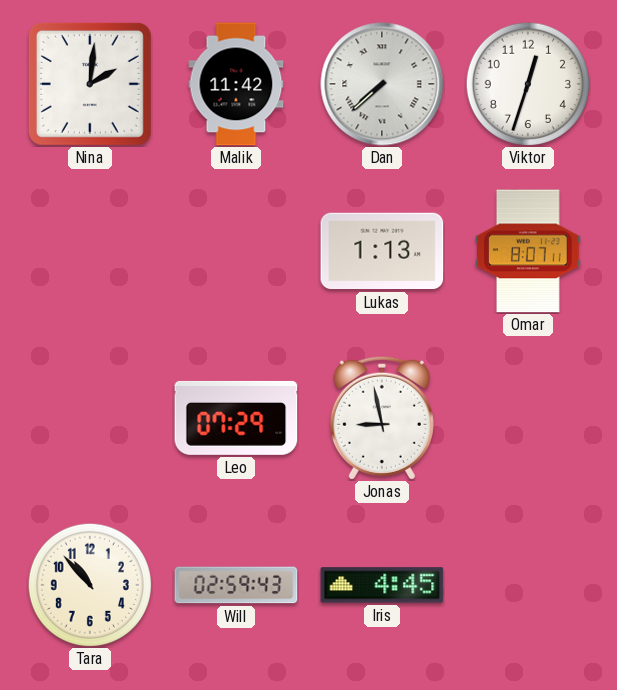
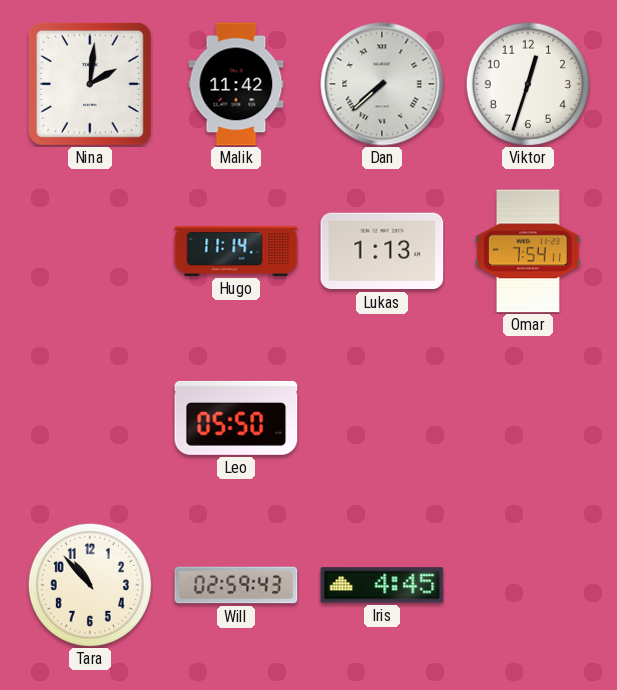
Hugo: none -> 11:14 (236, 251)
Omar: 8:07 -> 7:54 (529, 251)
Leo: 07:29 -> 05:50 (236, 418)
Jonas: 8:58 -> none (382, 418)
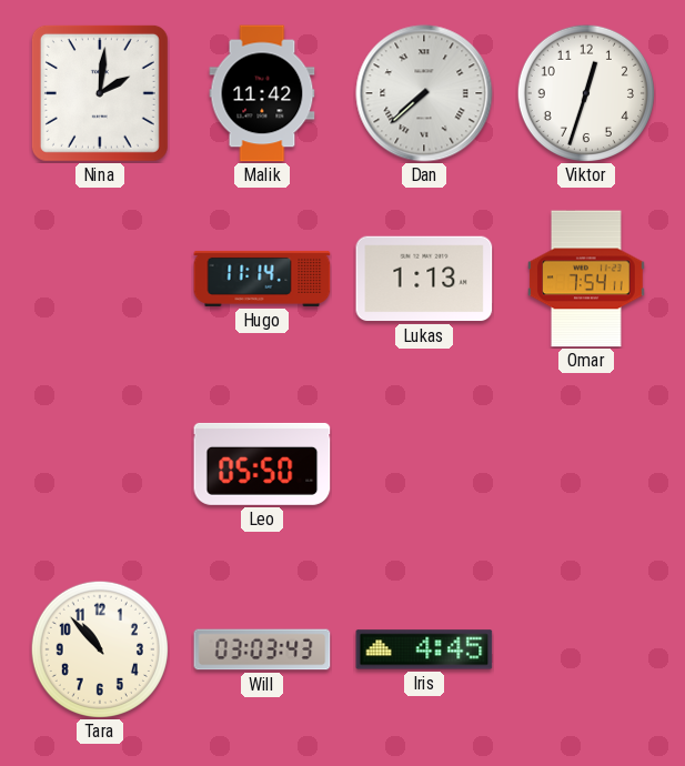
Will: 02:59 -> 03:03 (262, 649)
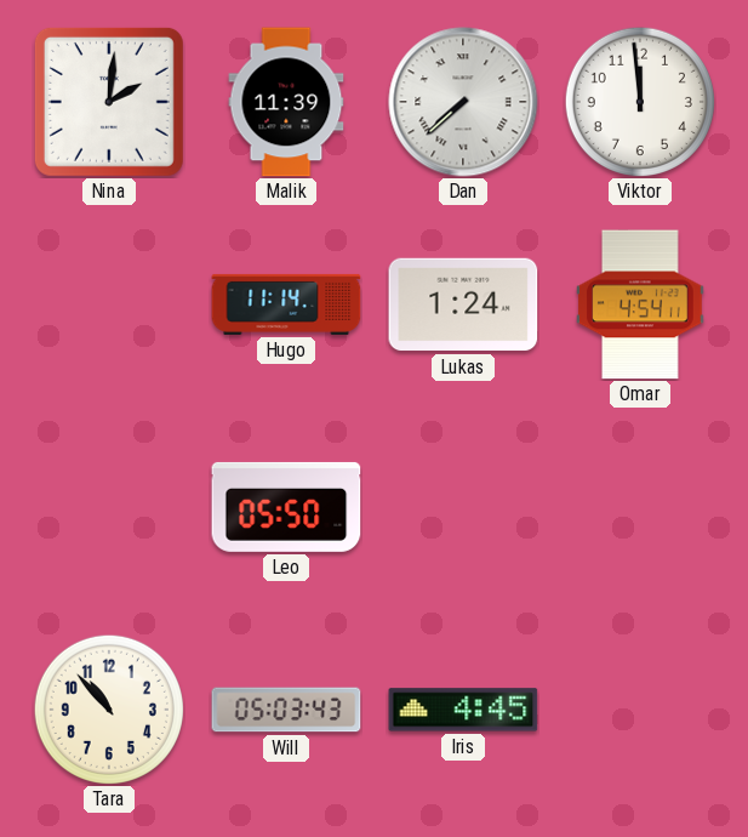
Malik: 11:42 -> 11:39 (286, 102)
Viktor: 12:33 -> 11:59 (640, 102)
Lukas: 1:13 -> 1:24 (463, 304)
Omar: 7:54 -> 4:54 (641, 304)
Will: 03:03 -> 05:03 (286, 710)
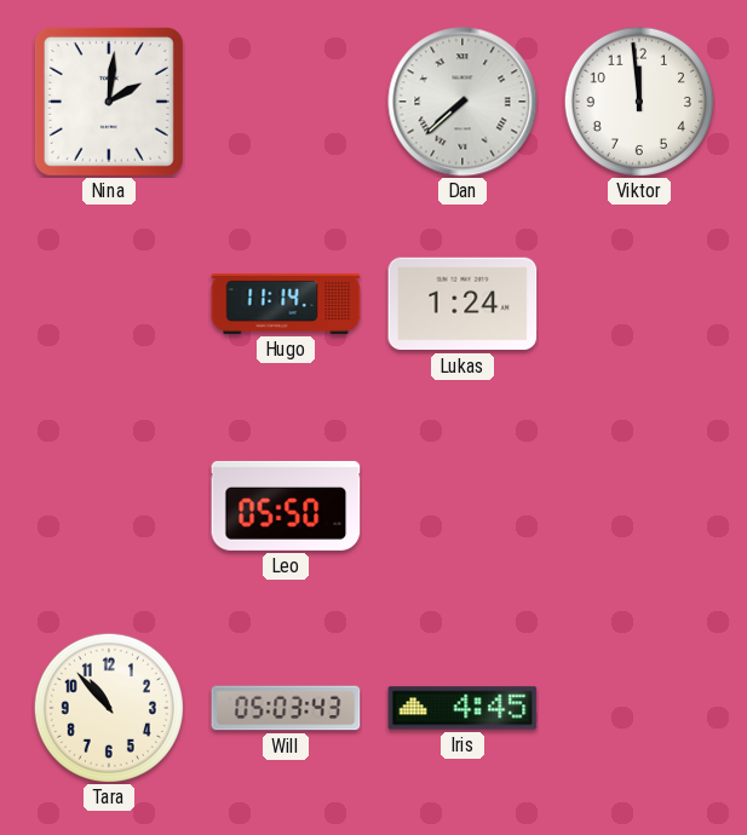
Malik: 11:39 -> none (286, 102)
Omar: 4:54 -> none (641, 304)
